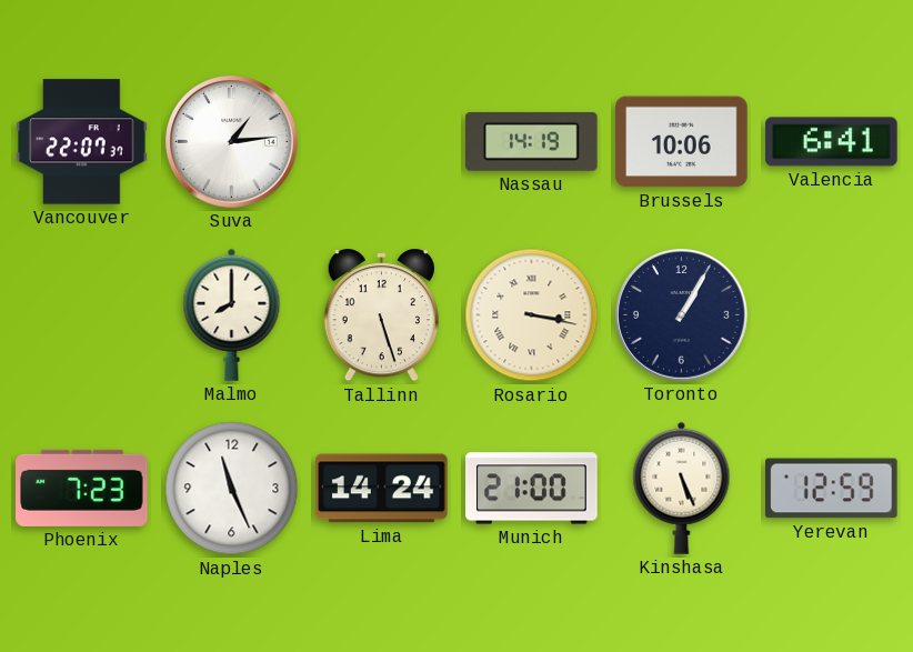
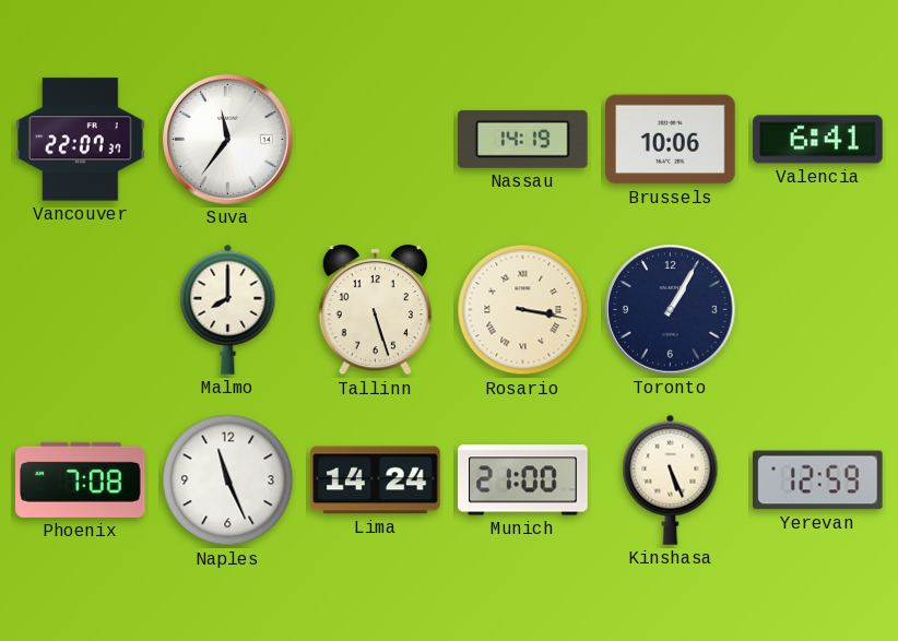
Suva: 1:14 -> 11:36 (228, 140)
Phoenix: 7:23 -> 7:08 (81, 479)
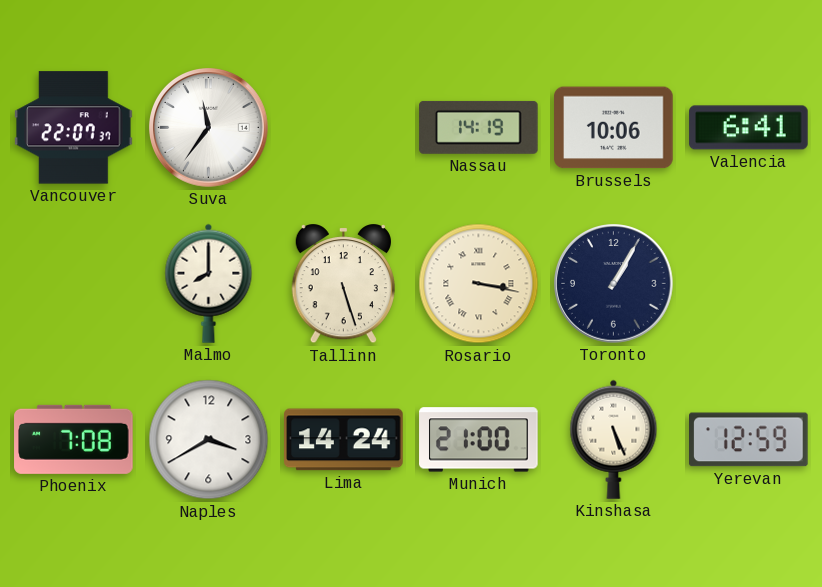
Naples: 11:26 -> 3:40 (209, 440)
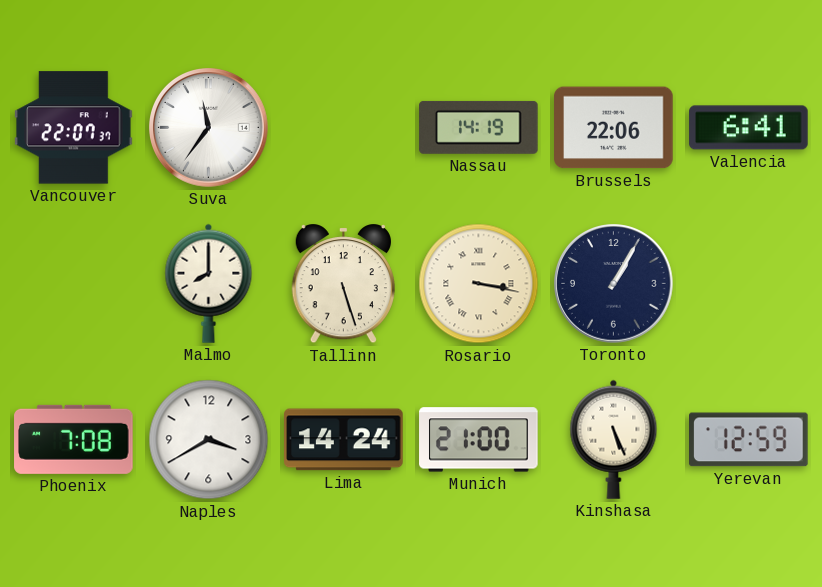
Brussels: 10:06 -> 22:06 (614, 128)
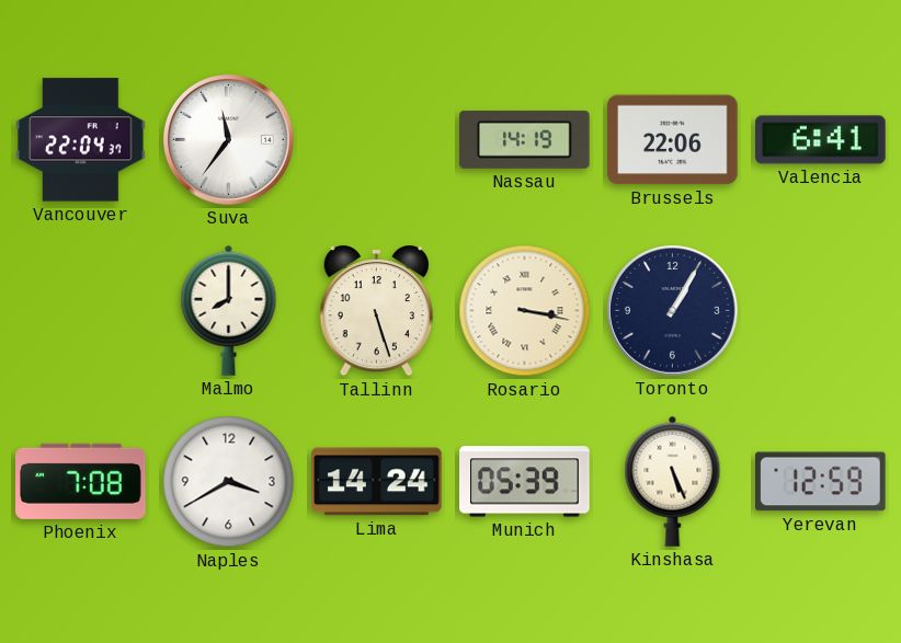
Vancouver: 22:07 -> 22:04 (81, 140)
Munich: 21:00 -> 05:39 (525, 482)
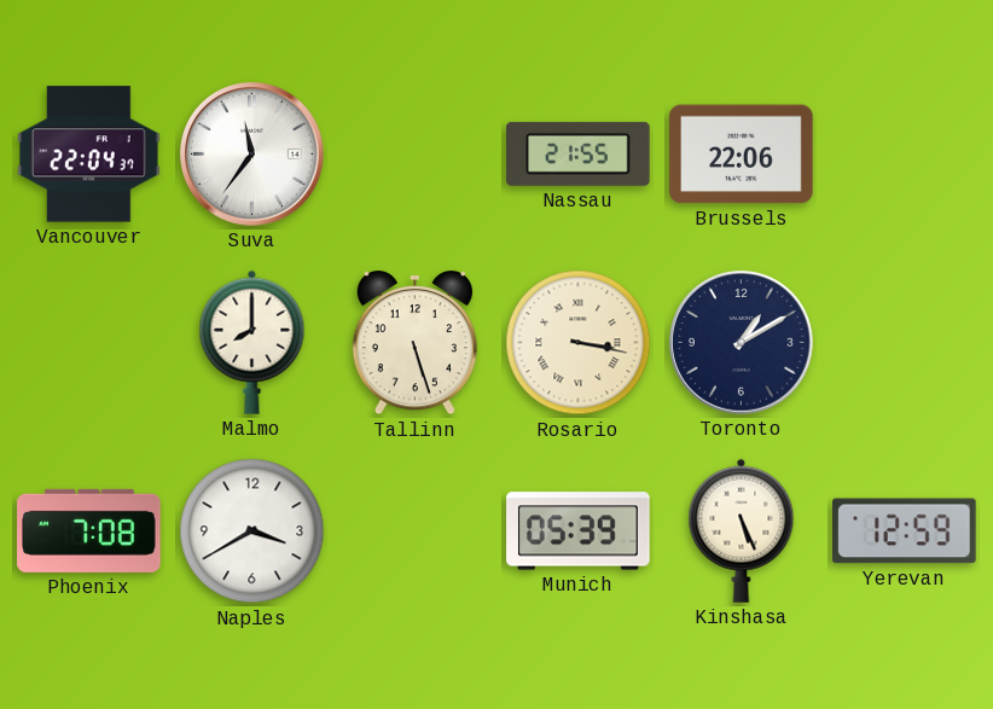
Nassau: 14:19 -> 21:55 (579, 153)
Valencia: 6:41 -> none (821, 140)
Toronto: 1:05 -> 1:10 (742, 343)
Lima: 14:24 -> none (377, 482)
